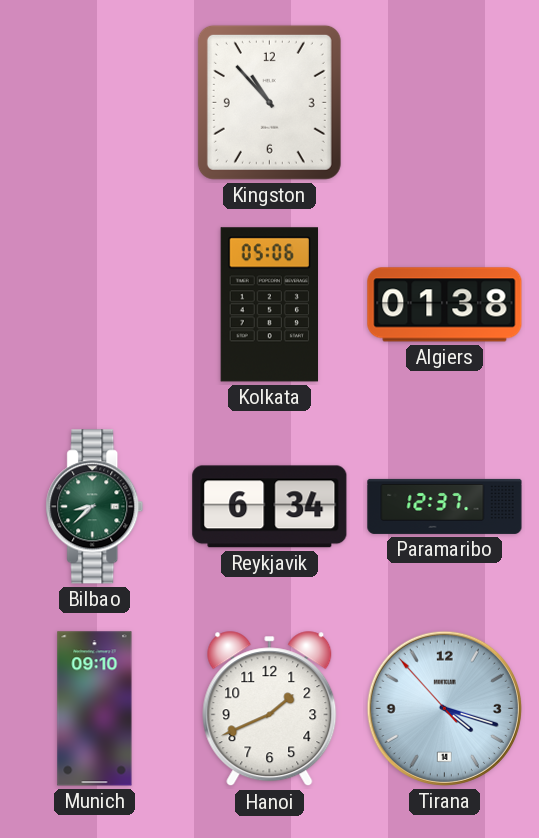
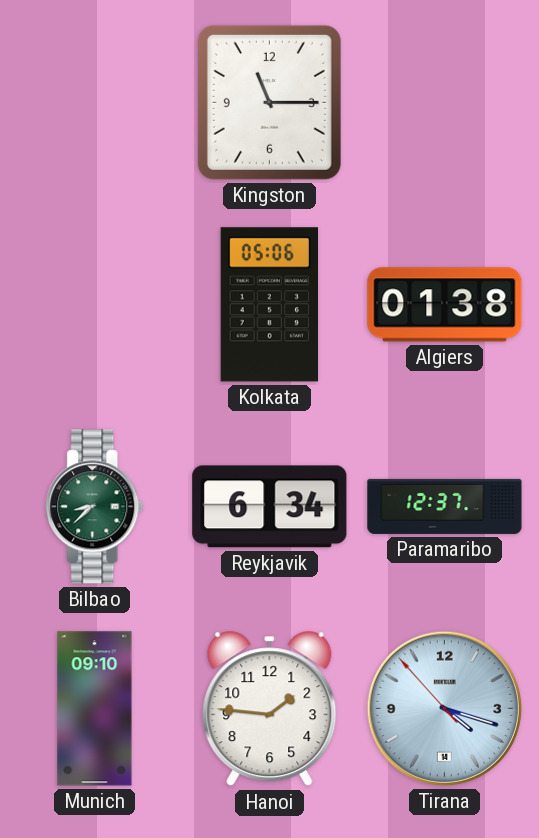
Kingston: 10:53 -> 11:15 (269, 102)
Hanoi: 1:41 -> 1:46 (270, 709)
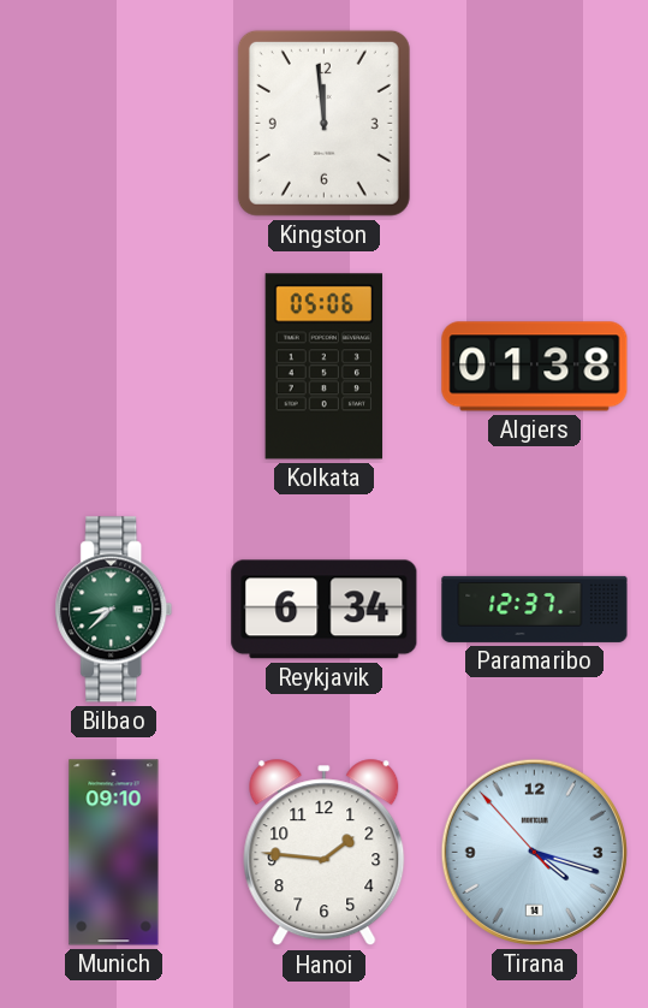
Kingston: 11:15 -> 11:59 (323, 123)
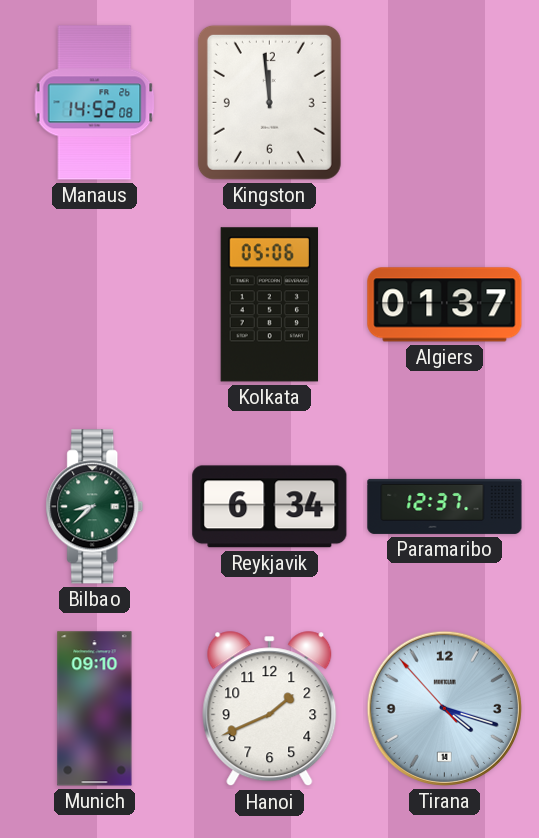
Manaus: none -> 14:52 (95, 103)
Algiers: 01:38 -> 01:37 (445, 305)
Hanoi: 1:46 -> 1:41 (270, 709)
